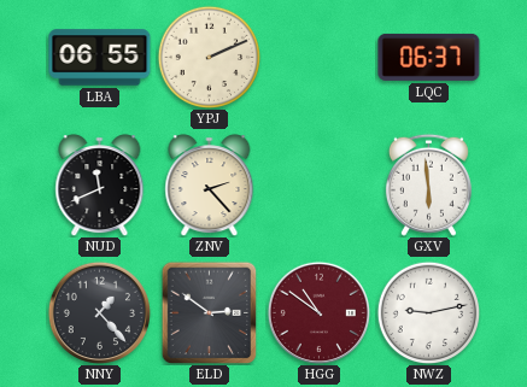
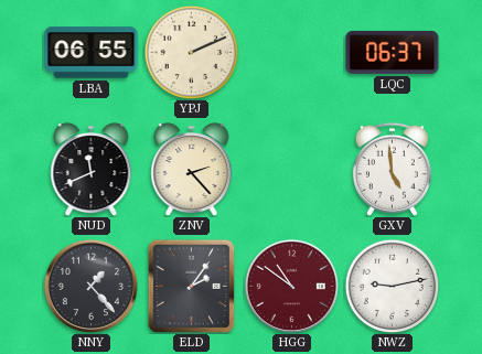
GXV: 5:59 -> 4:59 (392, 169)
ELD: 2:51 -> 2:06 (192, 286)
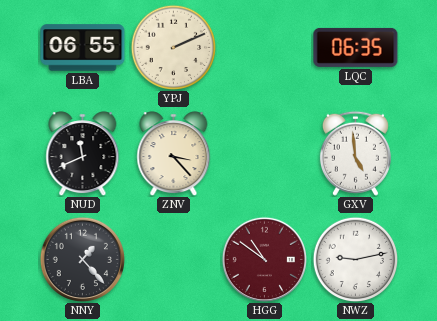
LQC: 06:37 -> 06:35 (356, 47)
ZNV: 2:23 -> 3:23 (174, 154)
ELD: 2:06 -> none (192, 286)
